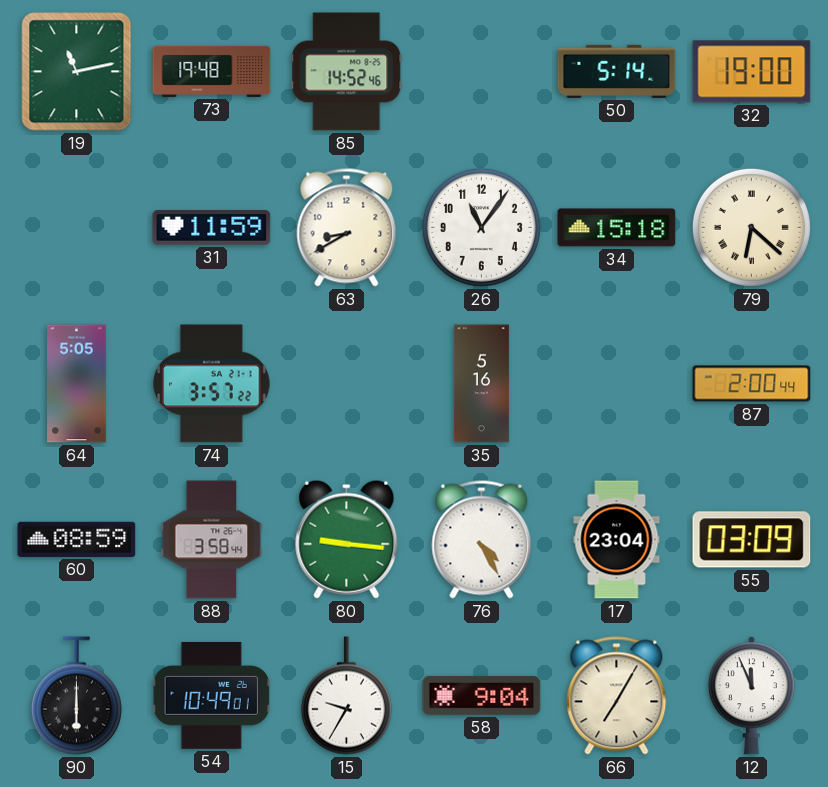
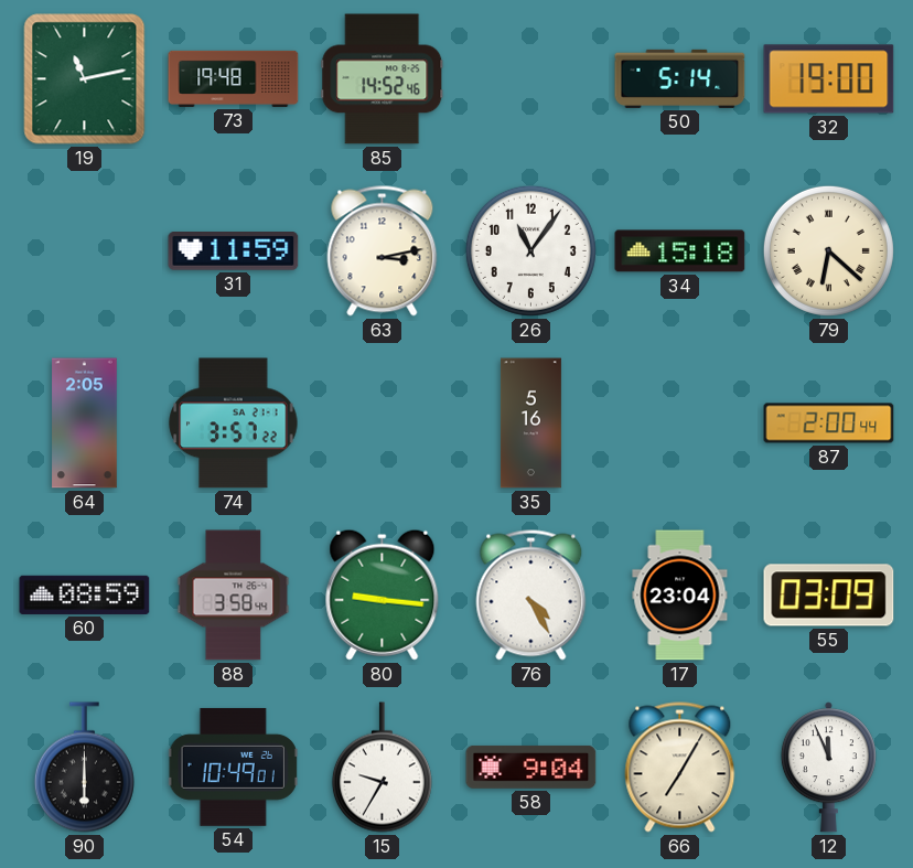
63: 8:40 -> 3:13 (383, 251)
64: 5:05 -> 2:05 (85, 424)
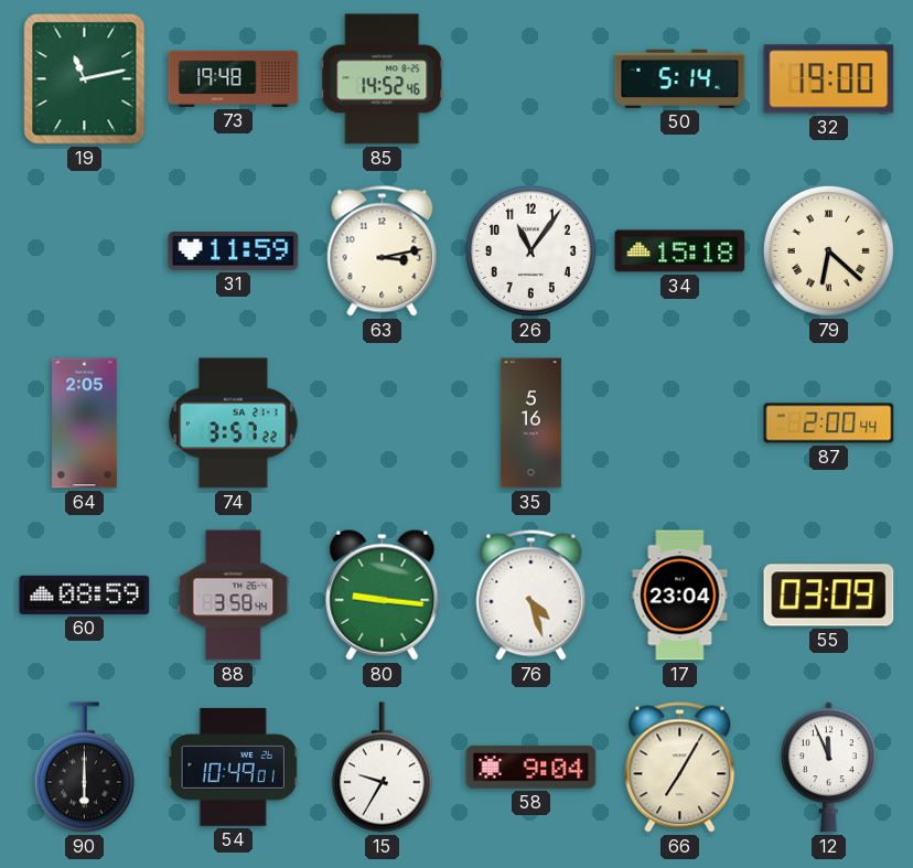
76: 4:25 -> 4:27 (531, 596)
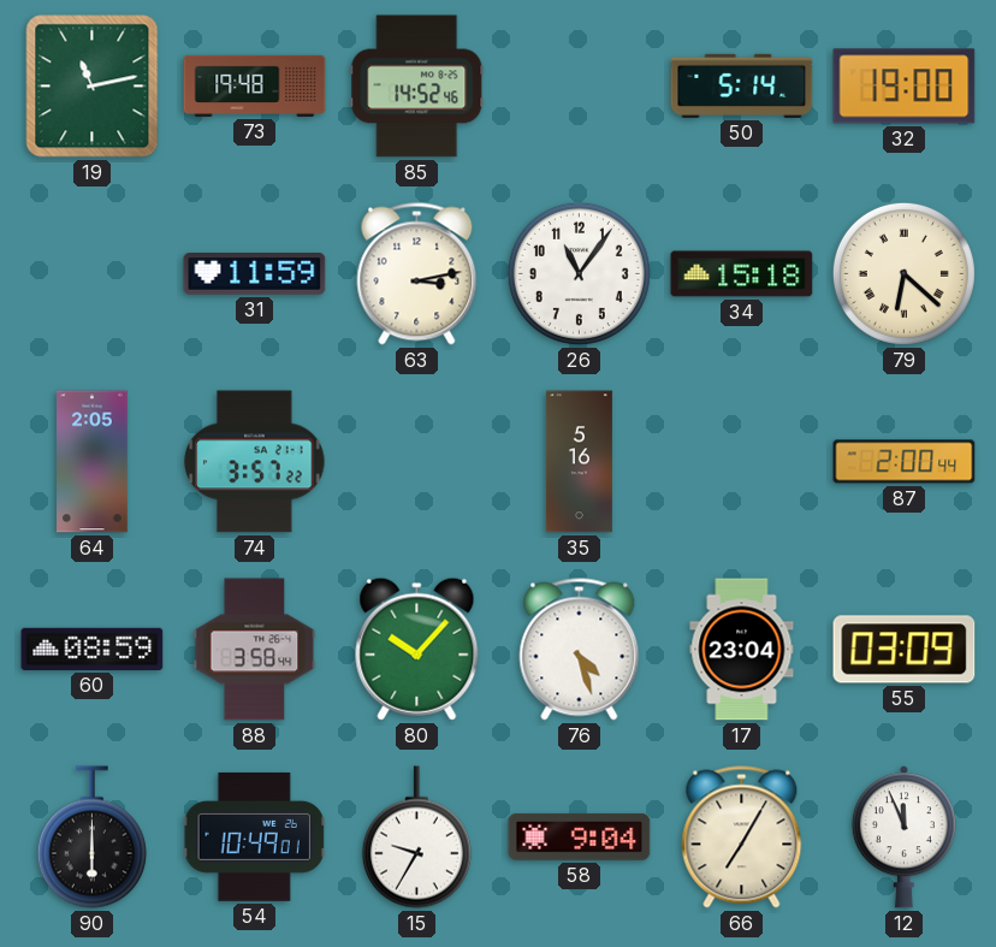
80: 9:16 -> 10:07 (417, 649)
